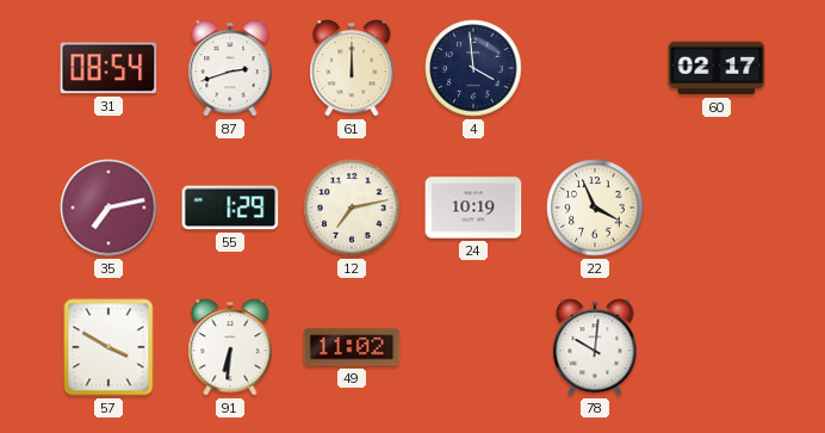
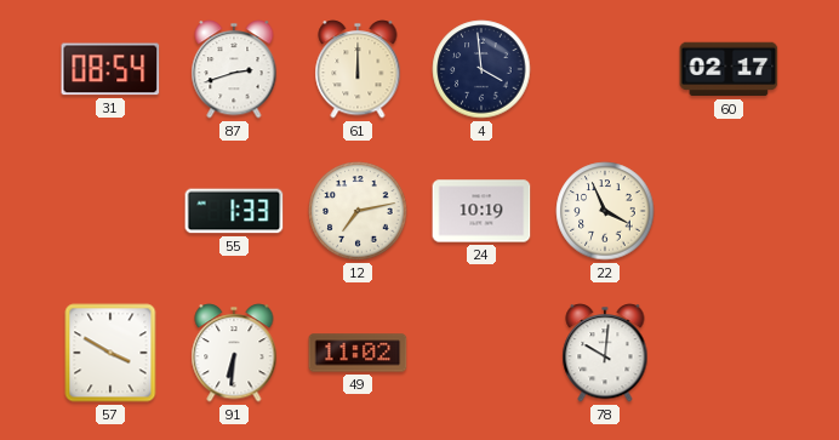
35: 7:13 -> none (108, 208)
55: 1:29 -> 1:33 (234, 211)
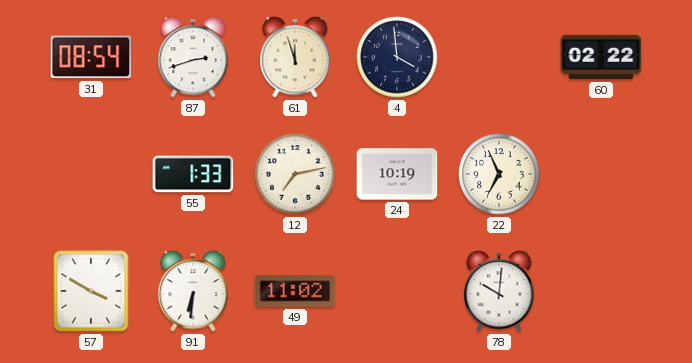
61: 12:00 -> 11:57 (295, 57)
60: 02:17 -> 02:22 (601, 57)
22: 3:56 -> 6:56 (499, 174)
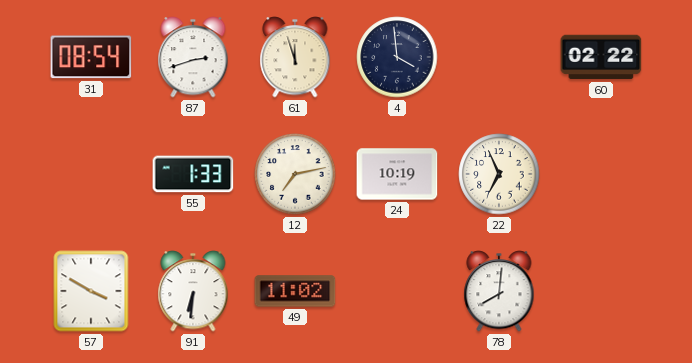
78: 10:01 -> 8:01 (499, 291)
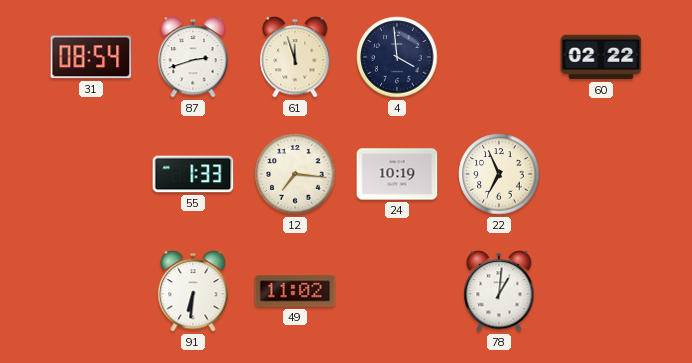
12: 7:13 -> 7:16 (295, 174)
57: 3:50 -> none (91, 291)
78: 8:01 -> 1:01 (499, 291)
